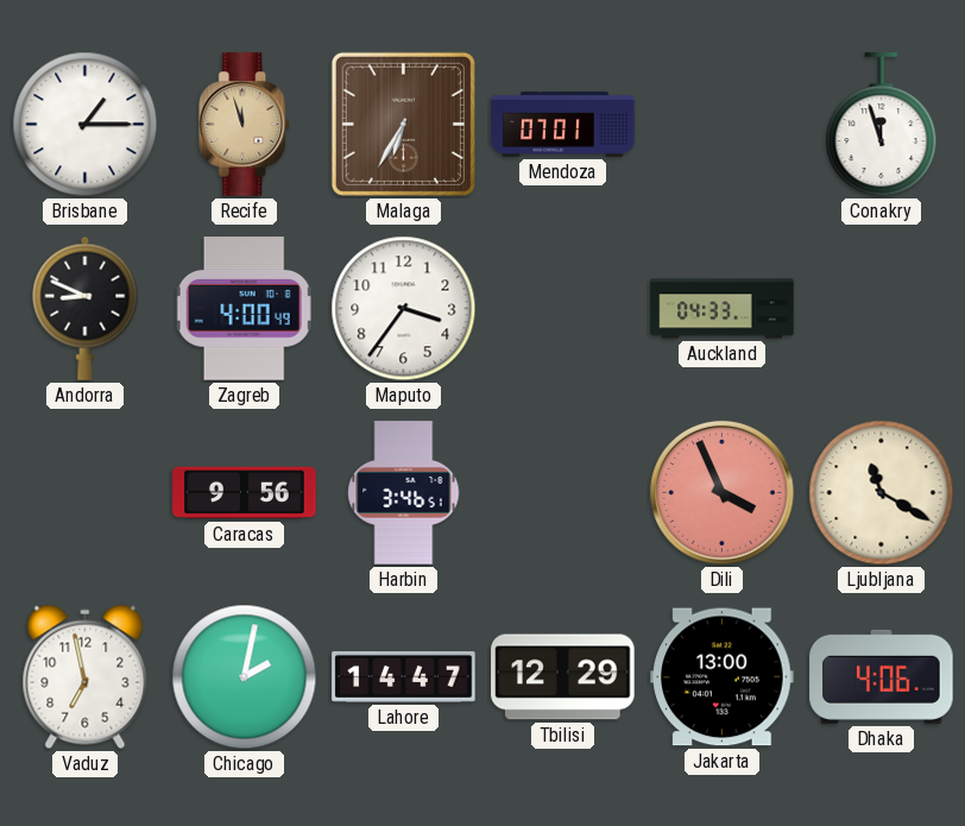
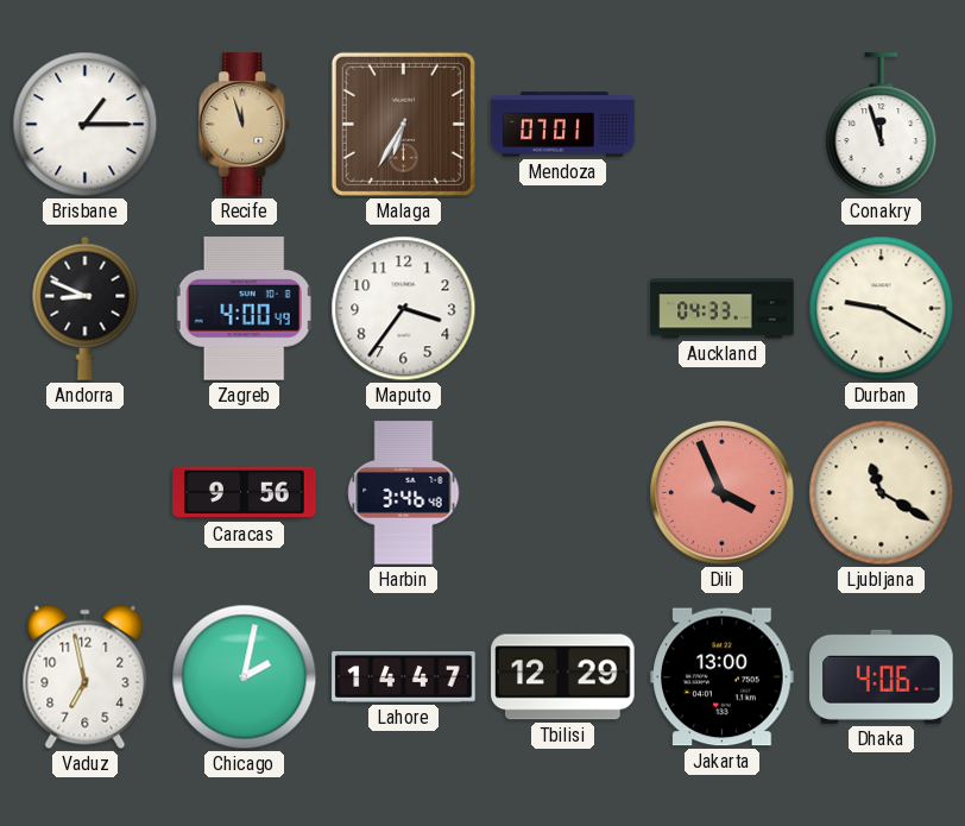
Durban: none -> 9:20 (882, 309)
Harbin: 3:46:51 -> 3:46:48 (404, 493)
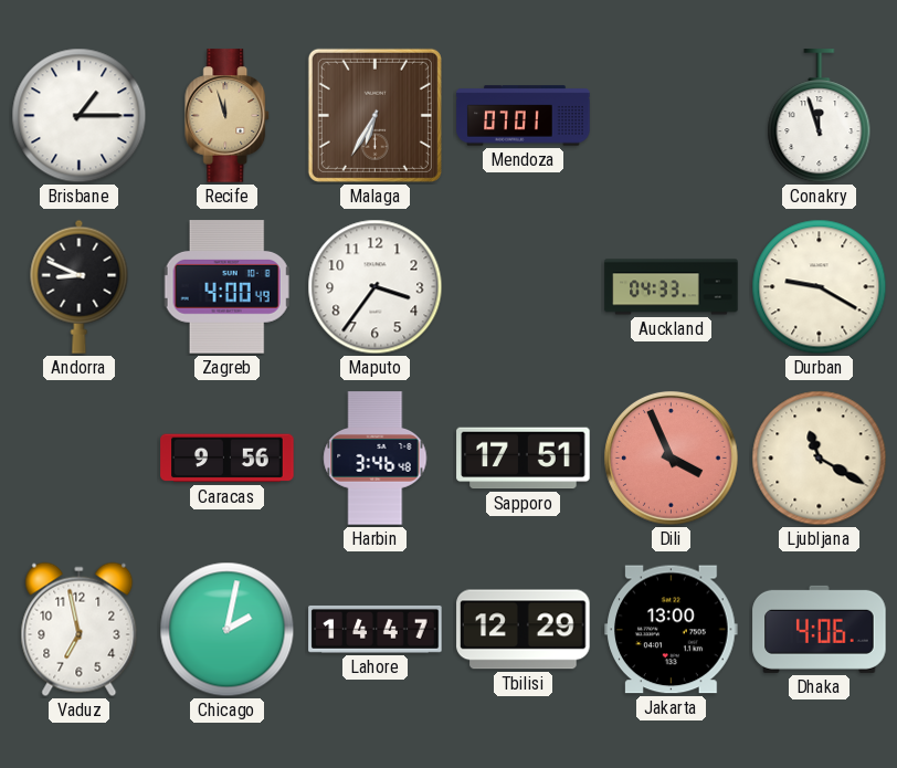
Sapporo: none -> 17:51 (524, 459)
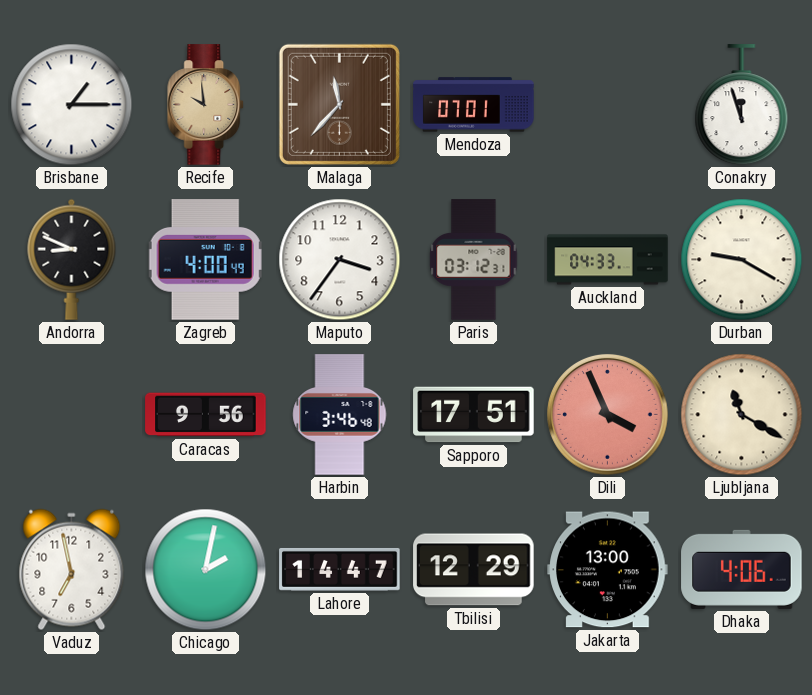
Recife: 11:57 -> 9:59 (206, 105)
Malaga: 6:35 -> 11:37 (339, 104)
Paris: none -> 03:12 (474, 260)
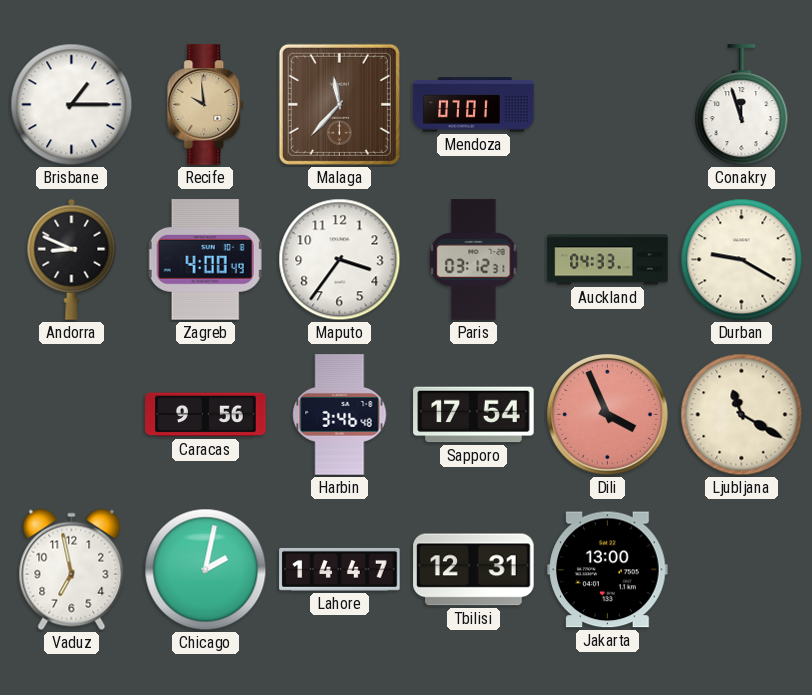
Sapporo: 17:51 -> 17:54 (474, 415)
Tbilisi: 12:29 -> 12:31 (474, 570)
Dhaka: 4:06 -> none (742, 569)
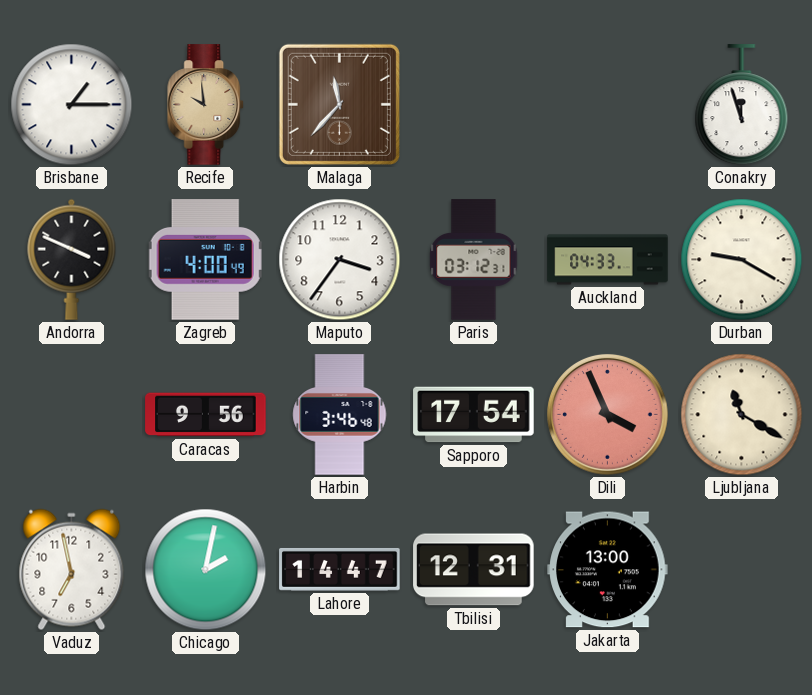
Mendoza: 07:01 -> none (474, 105)
Andorra: 8:49 -> 3:49 (72, 259)
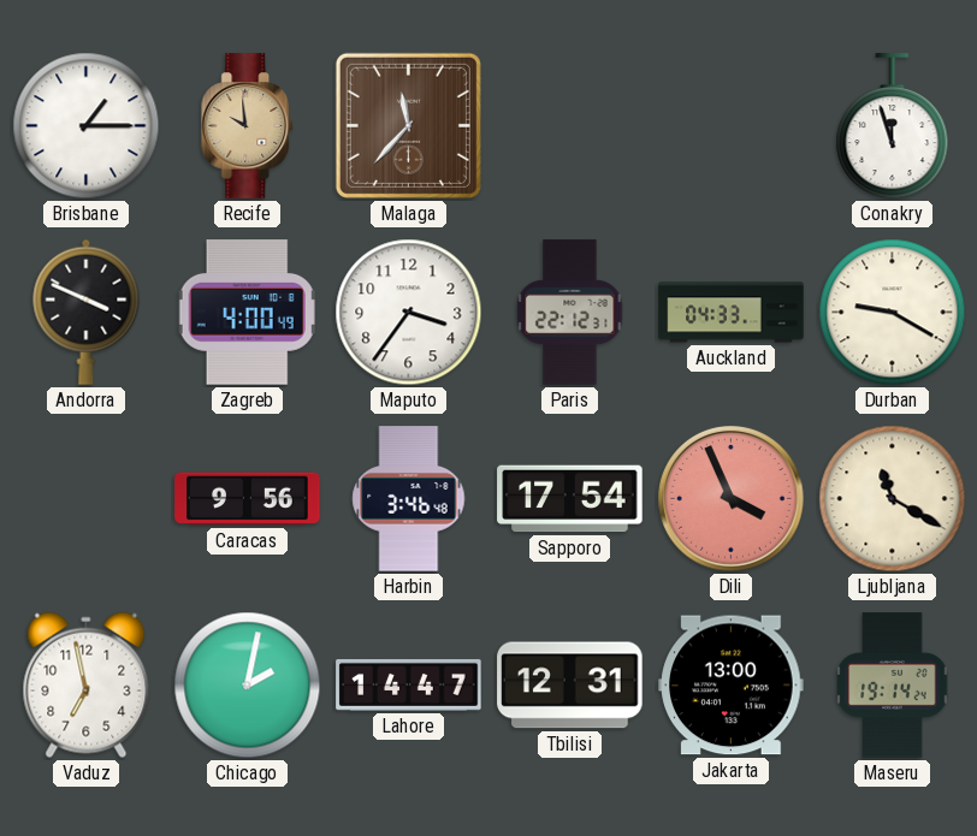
Paris: 03:12 -> 22:12 (570, 313)
Maseru: none -> 19:14 (893, 686)
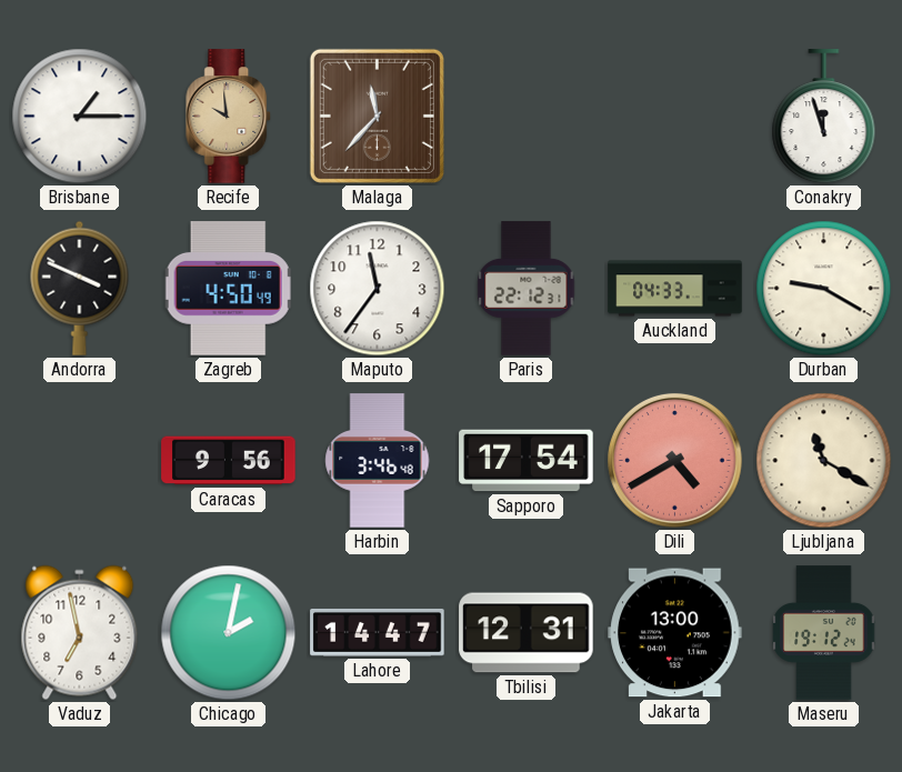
Zagreb: 4:00 -> 4:50 (228, 289)
Maputo: 3:36 -> 11:36 (378, 289)
Dili: 3:56 -> 4:40 (674, 460)
Maseru: 19:14 -> 19:12 (824, 633)
